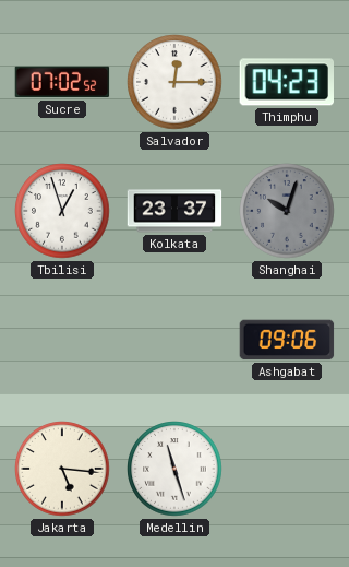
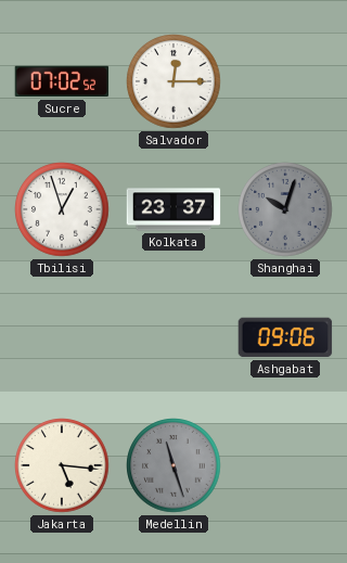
Thimphu: 04:23 -> none (286, 82)
Medellin dial: white -> grey (173, 465)
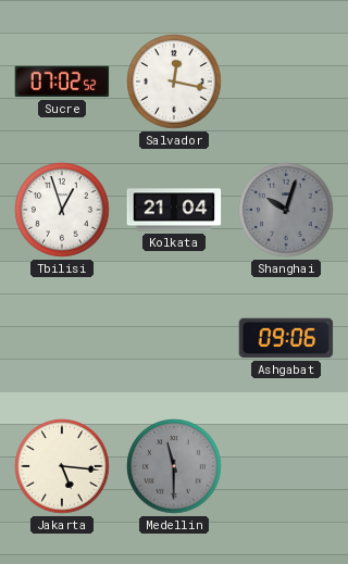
Salvador: 12:15 -> 12:17 (174, 82)
Kolkata: 23:37 -> 21:04 (174, 210)
Medellin: 11:27 -> 11:30 (174, 466)
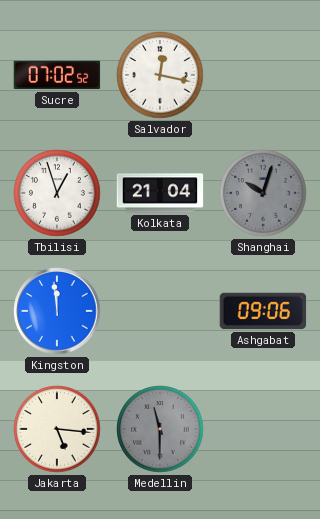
Kingston: none -> 11:59 (57, 311)
